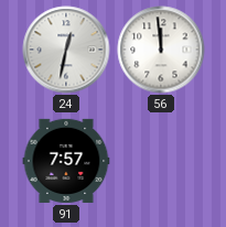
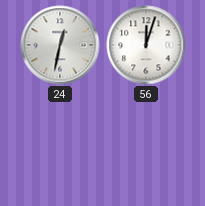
56: 11:59 -> 12:03 (146, 45)
91: 7:57 -> none (66, 161)
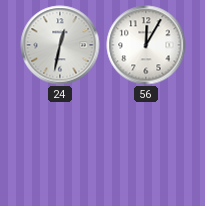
56: 12:03 -> 12:05 (146, 45)
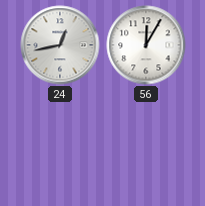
24: 12:32 -> 12:43 (60, 45)
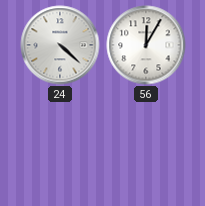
24: 12:43 -> 4:22 (60, 45)
